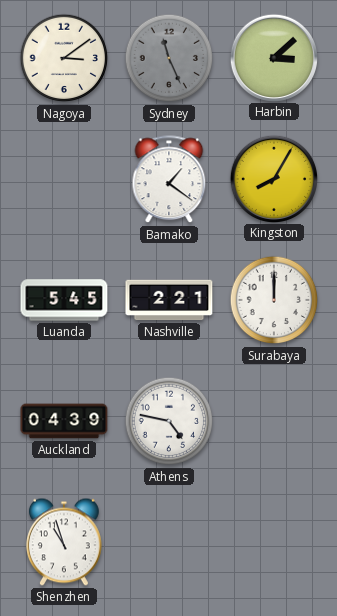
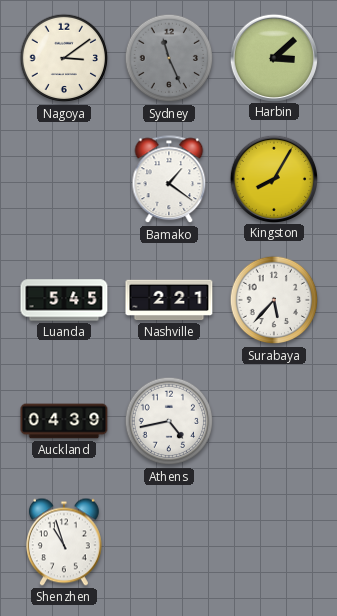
Surabaya: 12:00 -> 5:37 (274, 300)
Athens: 4:47 -> 4:43 (169, 421)
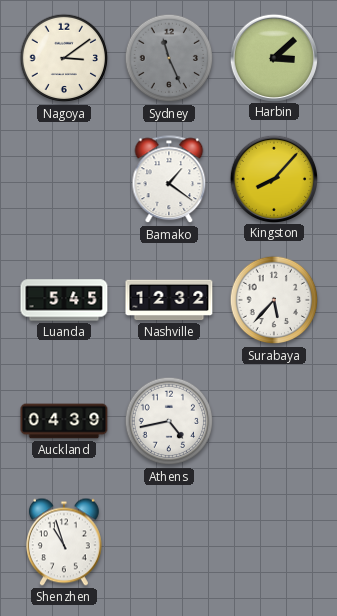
Kingston: 8:05 -> 8:07 (273, 178)
Nashville: 2:21 -> 12:32 (169, 300)
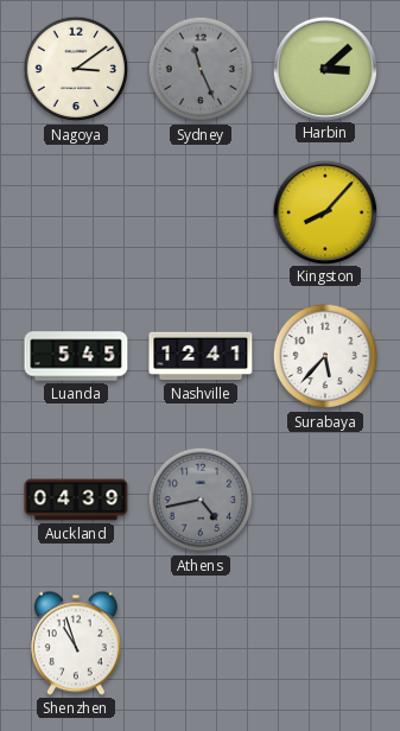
Bamako: 1:21 -> none (169, 180)
Nashville: 12:32 -> 12:41 (201, 356)
Athens dial: white -> grey (201, 500)
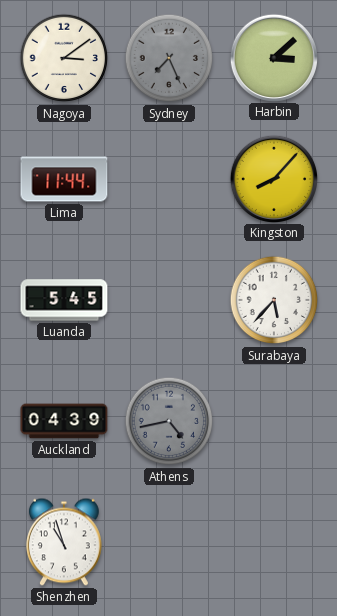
Sydney: 11:26 -> 7:26 (169, 58)
Lima: none -> 11:44 (64, 179)
Nashville: 12:41 -> none (201, 356)
